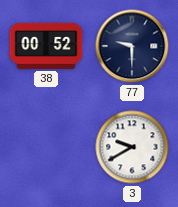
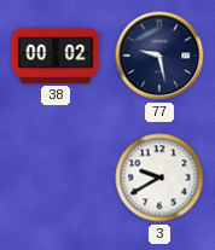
38: 00:52 -> 00:02 (56, 56)
77: 9:30 -> 9:28 (159, 56)
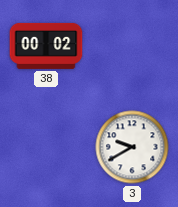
77: 9:28 -> none (159, 56)
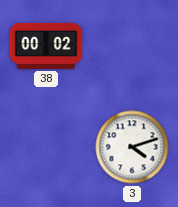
3: 9:40 -> 4:12 (132, 147)
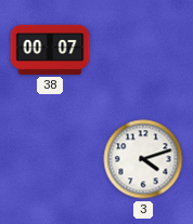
38: 00:02 -> 00:07 (50, 50)
